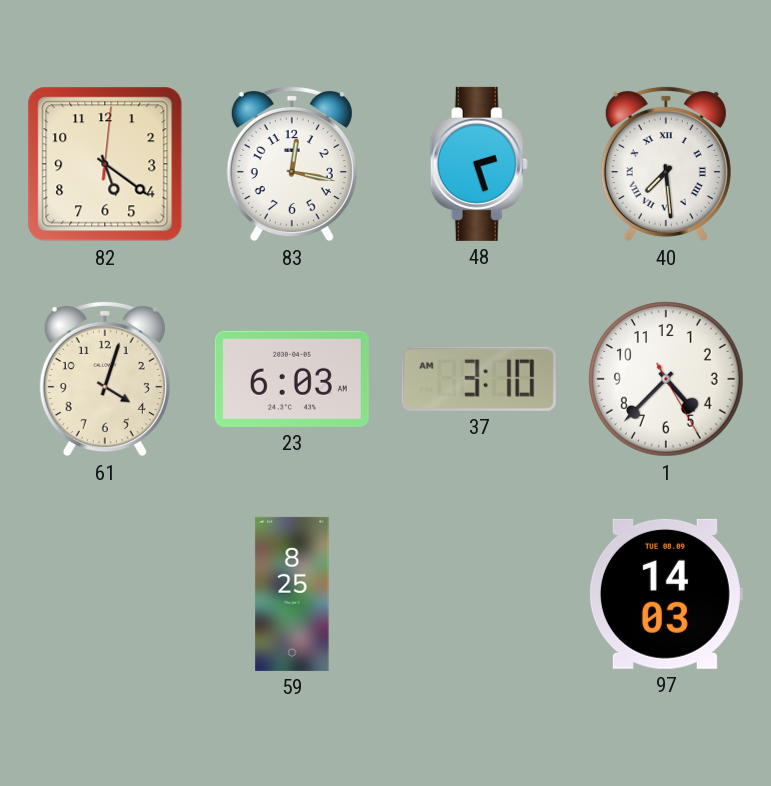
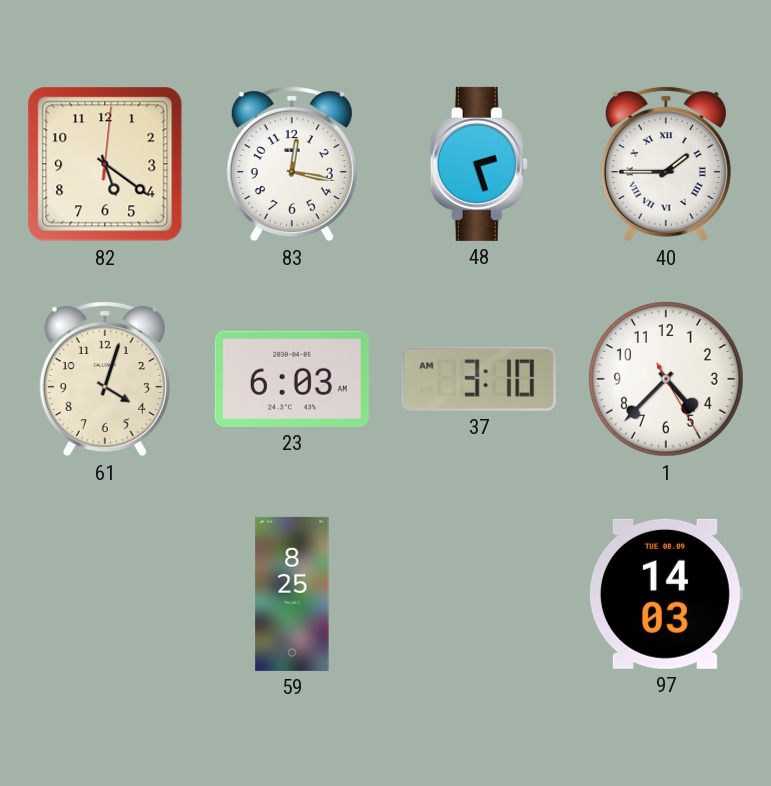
40: 7:29 -> 1:45 (666, 164)
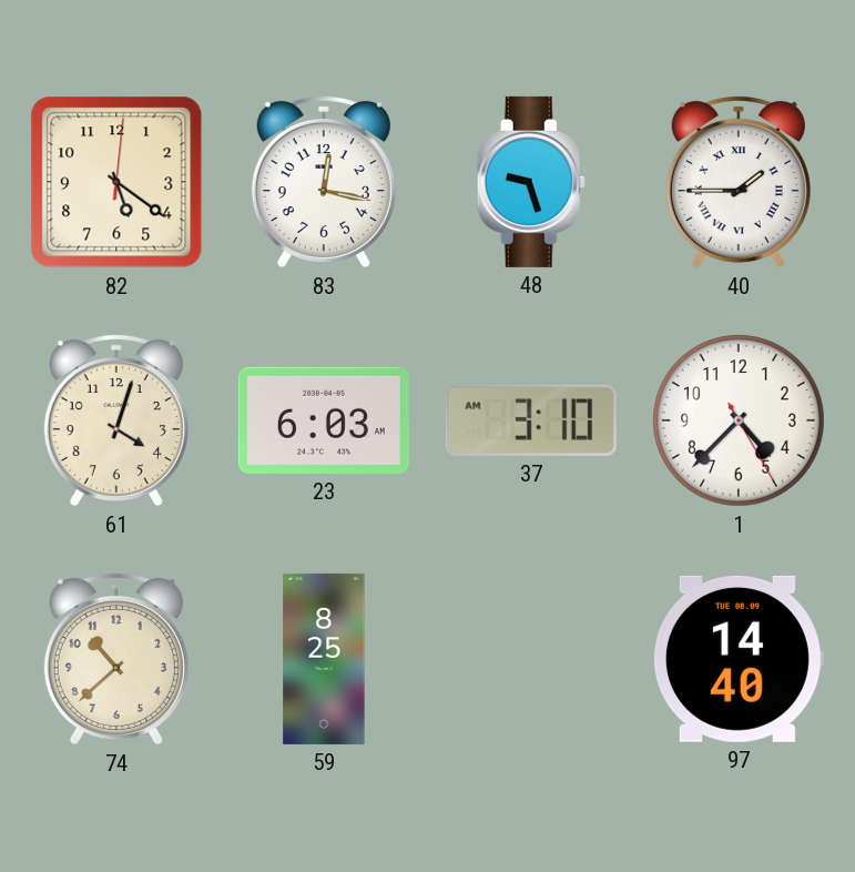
48: 2:27 -> 9:27 (531, 182)
74: none -> 10:38 (116, 659)
97: 14:03 -> 14:40 (737, 659)
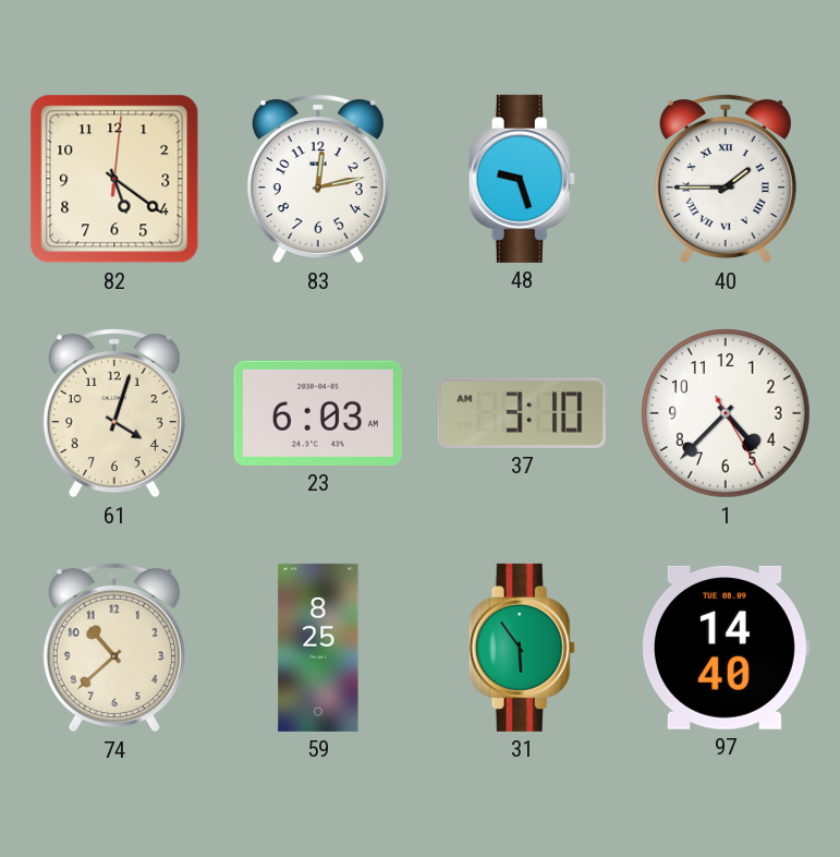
83: 12:17 -> 12:13 (318, 179)
31: none -> 5:54 (522, 648)
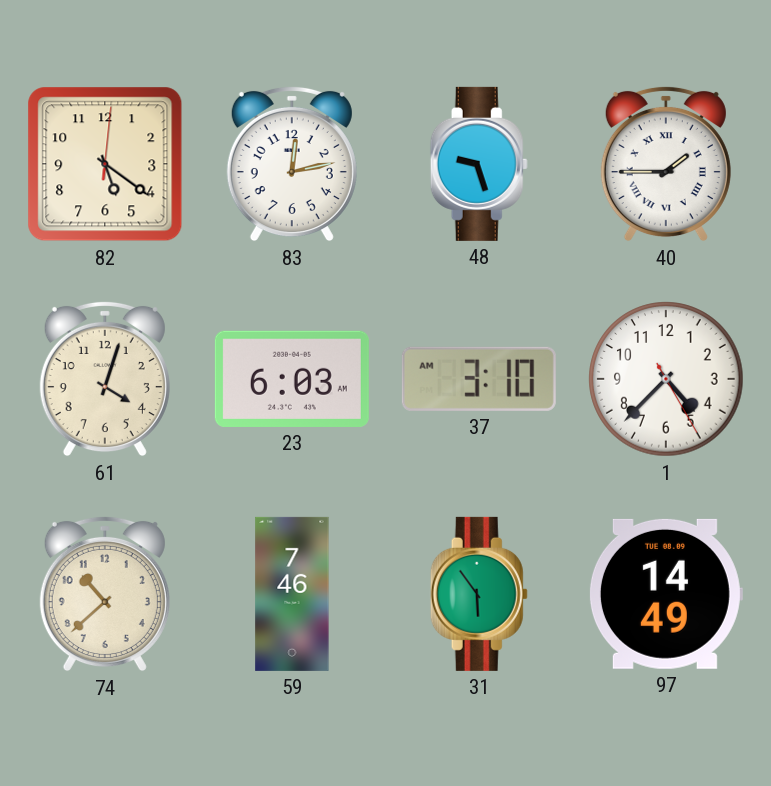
59: 8:25 -> 7:46 (292, 594)
97: 14:40 -> 14:49 (665, 594)
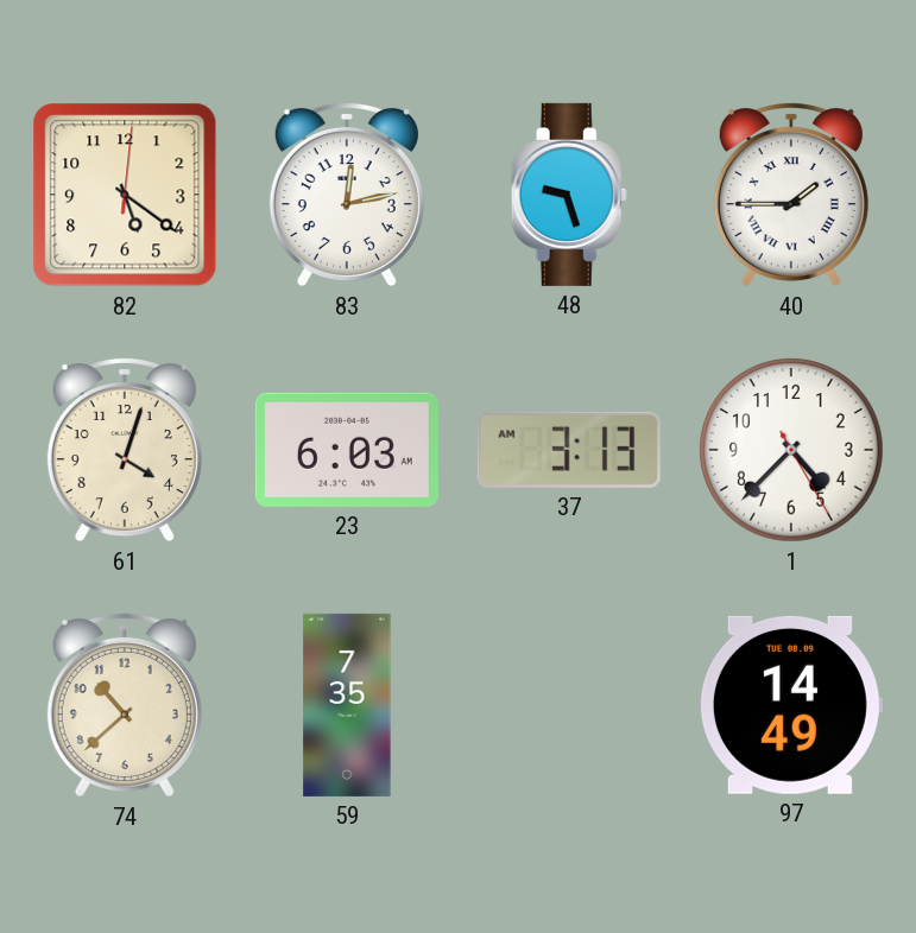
37: 3:10 -> 3:13 (569, 450)
59: 7:46 -> 7:35 (347, 705)
31: 5:54 -> none (479, 594)
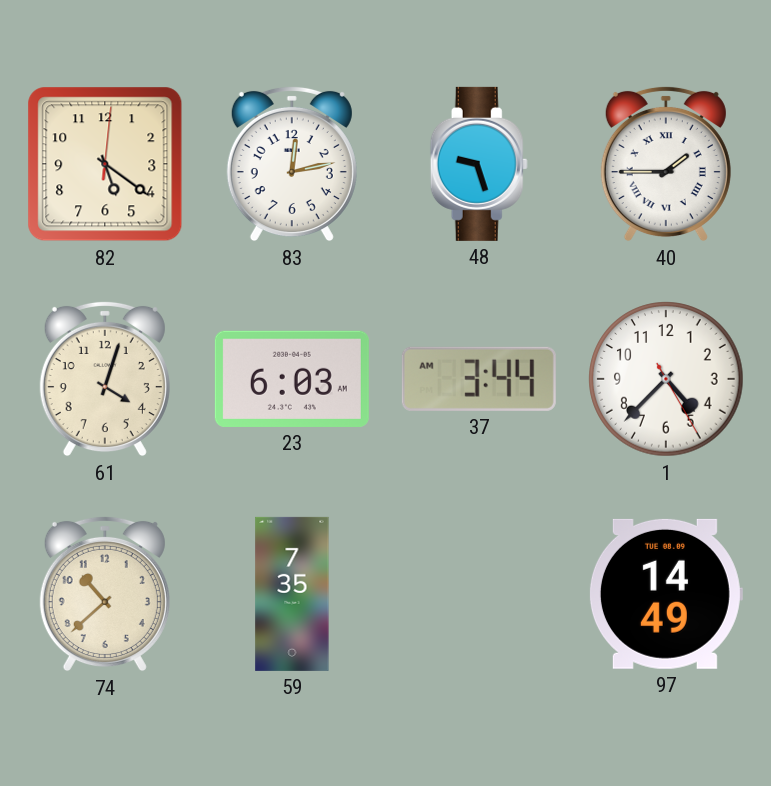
37: 3:13 -> 3:44 (479, 379)
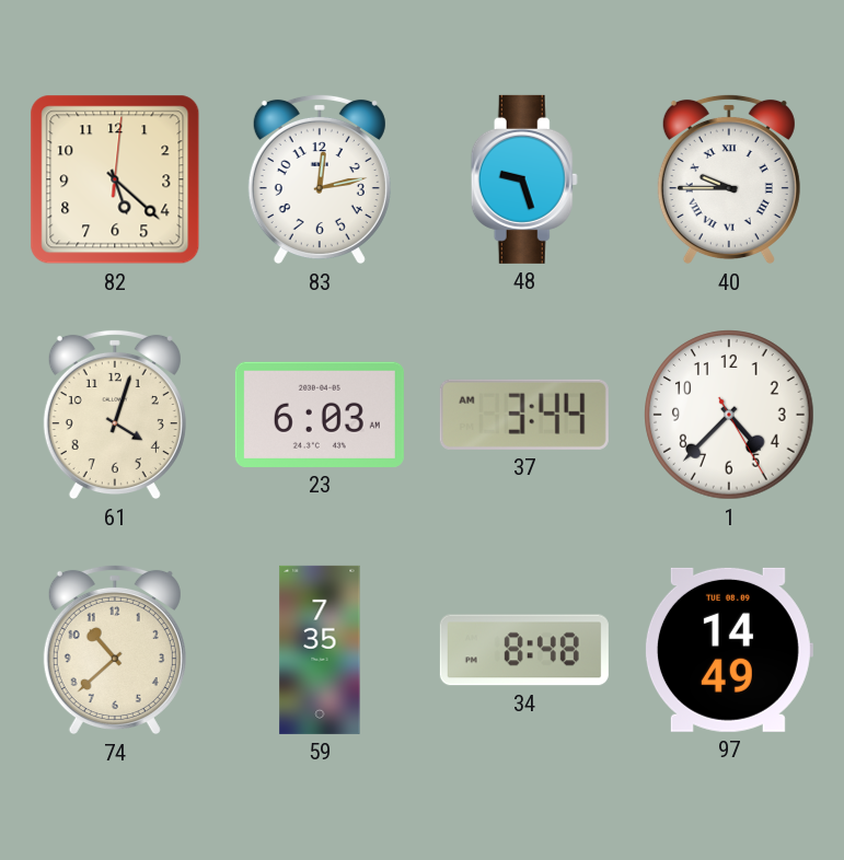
82: 5:21 -> 5:22 (115, 179)
40: 1:45 -> 9:45 (729, 179)
34: none -> 8:48 (524, 650)
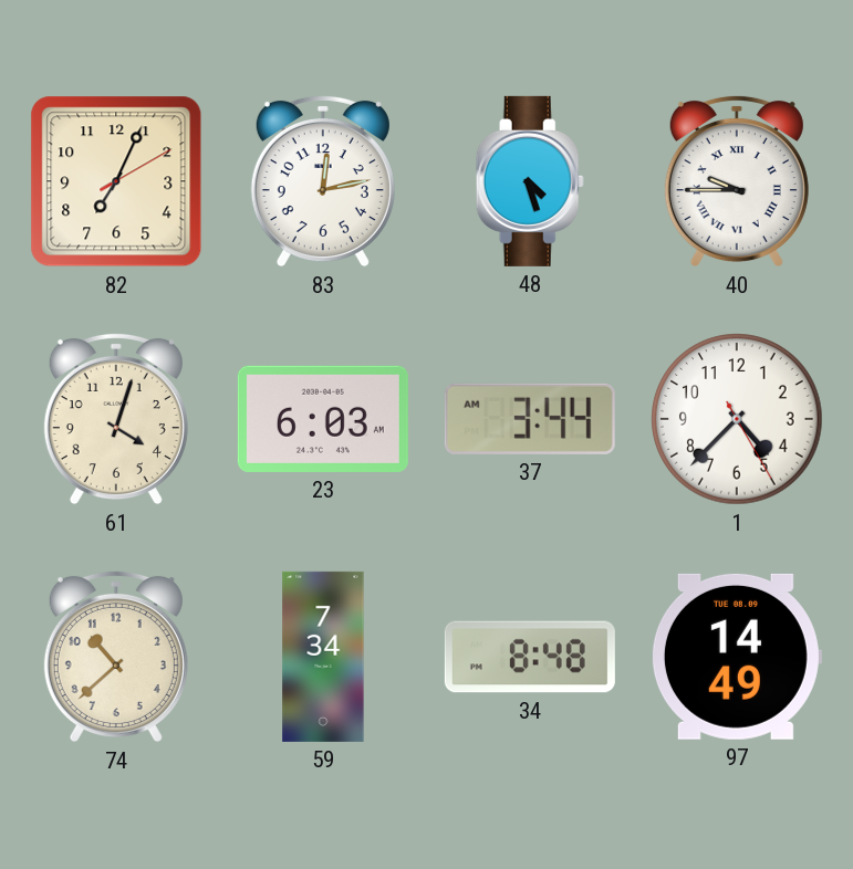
82: 5:22 -> 7:04 (116, 181)
48: 9:27 -> 4:27 (530, 181)
59: 7:35 -> 7:34 (323, 657)
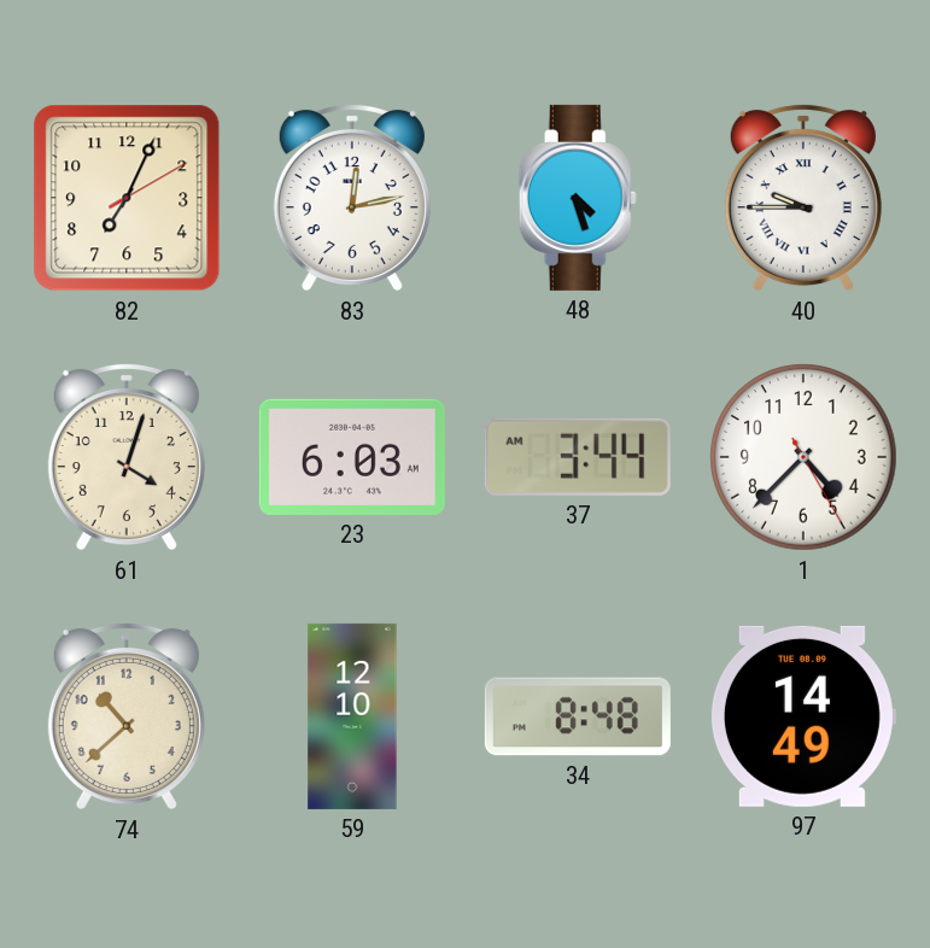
59: 7:34 -> 12:10 (352, 716)
